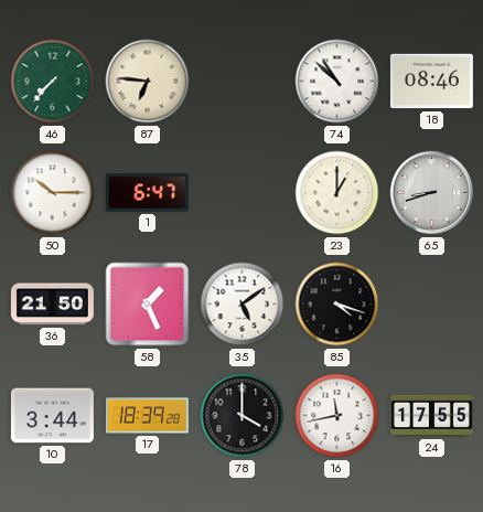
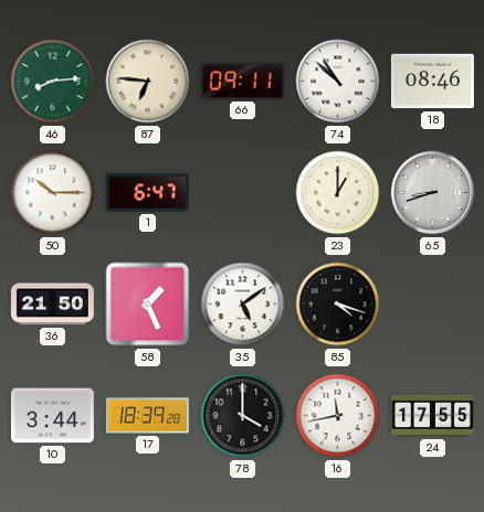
46: 7:37 -> 8:14 (53, 82)
66: none -> 09:11 (242, 81)
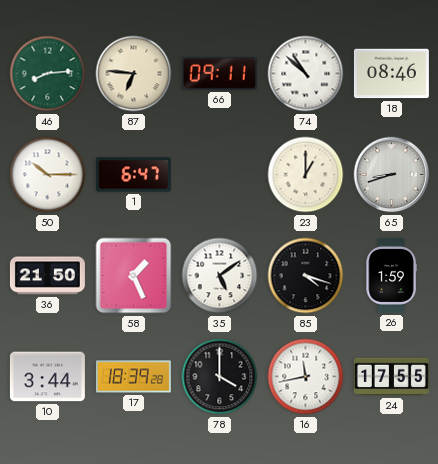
26: none -> 1:59 (391, 275)
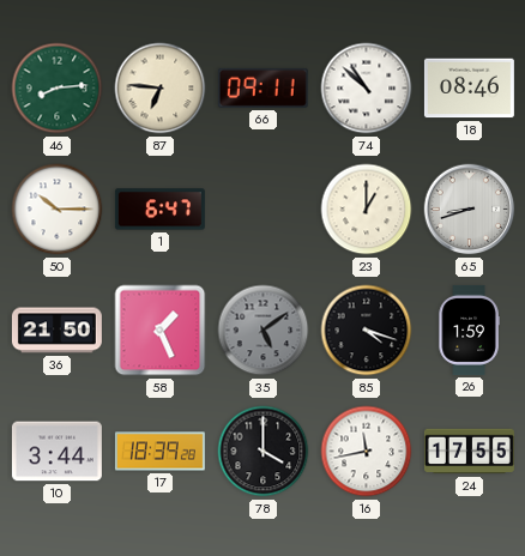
35 dial: white -> grey (264, 331)
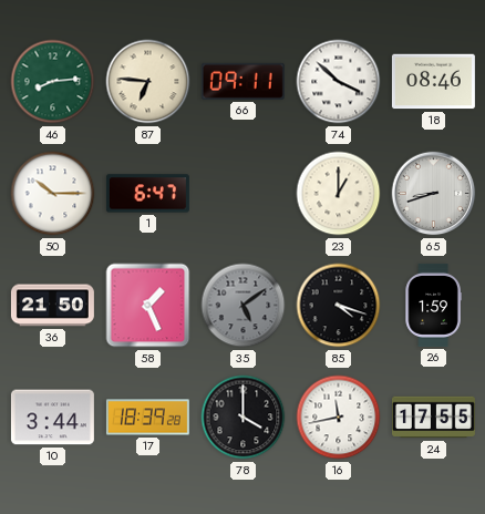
74: 10:52 -> 3:52 (339, 82)
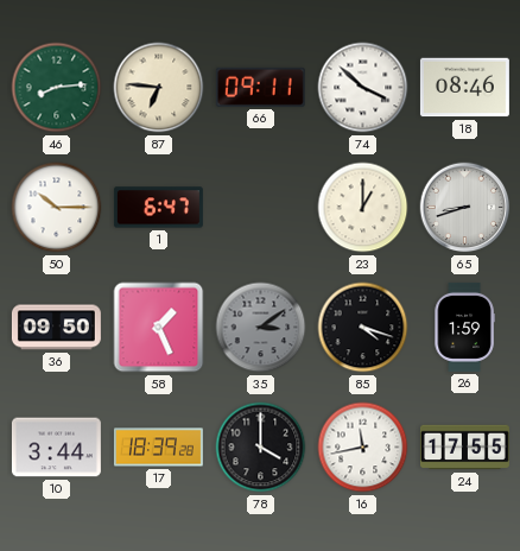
36: 21:50 -> 09:50 (56, 328)
35: 5:09 -> 3:09 (261, 328)
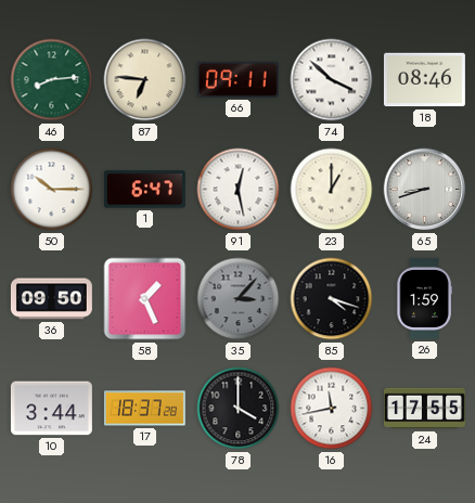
91: none -> 12:28 (239, 190)
35: 3:09 -> 3:07 (239, 299)
17: 18:39 -> 18:37 (144, 409)
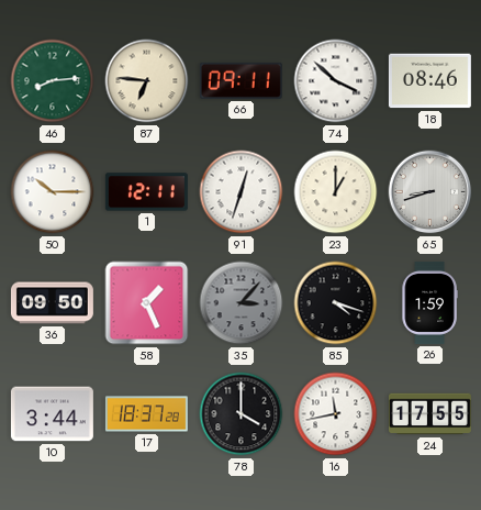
1: 6:47 -> 12:11 (146, 192)
91: 12:28 -> 12:33 (242, 192)
